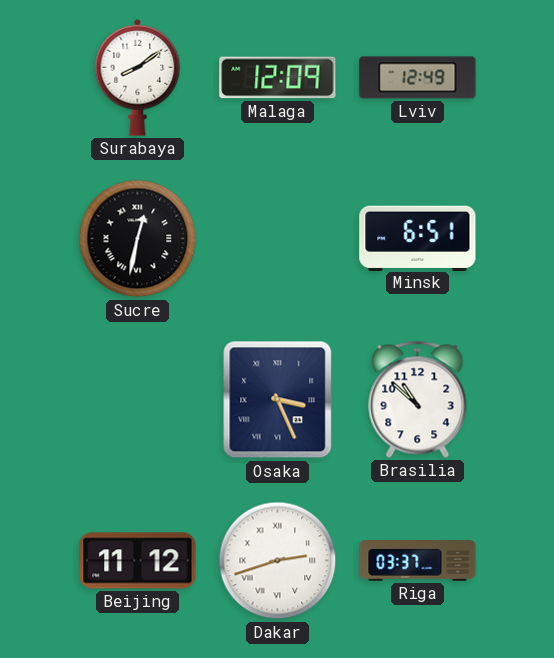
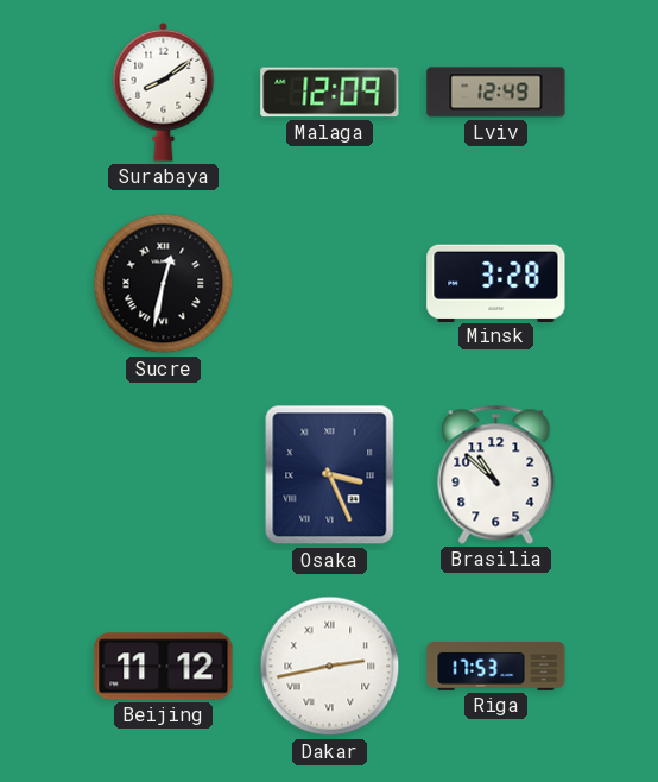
Minsk: 6:51 -> 3:28 (496, 283)
Dakar: 2:42 -> 2:43 (330, 667)
Riga: 03:37 -> 17:53 (496, 667)
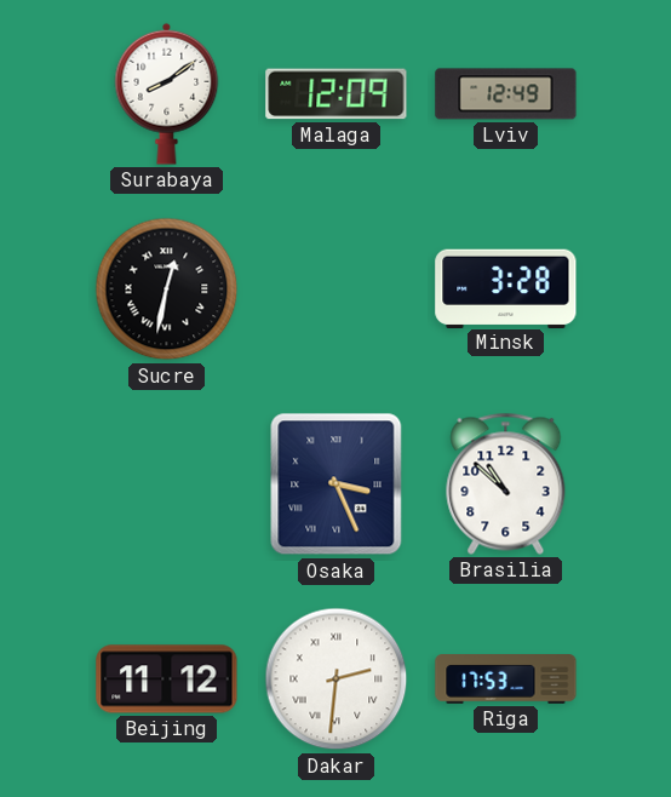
Dakar: 2:43 -> 2:31 (337, 680)
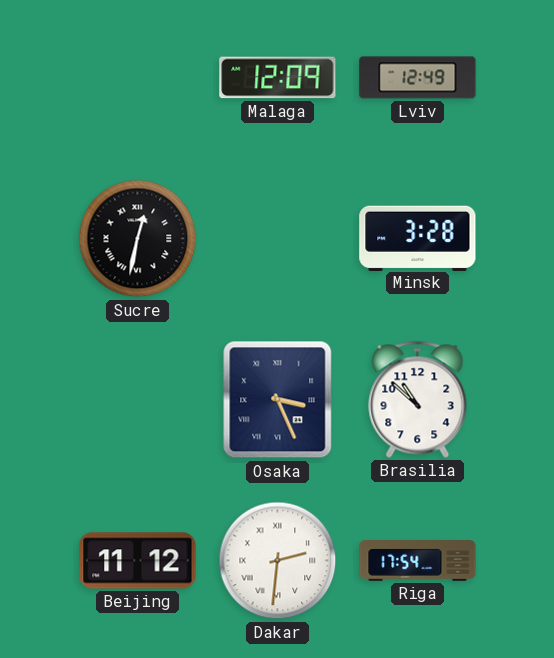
Surabaya: 8:09 -> none (167, 93)
Riga: 17:53 -> 17:54 (418, 561)
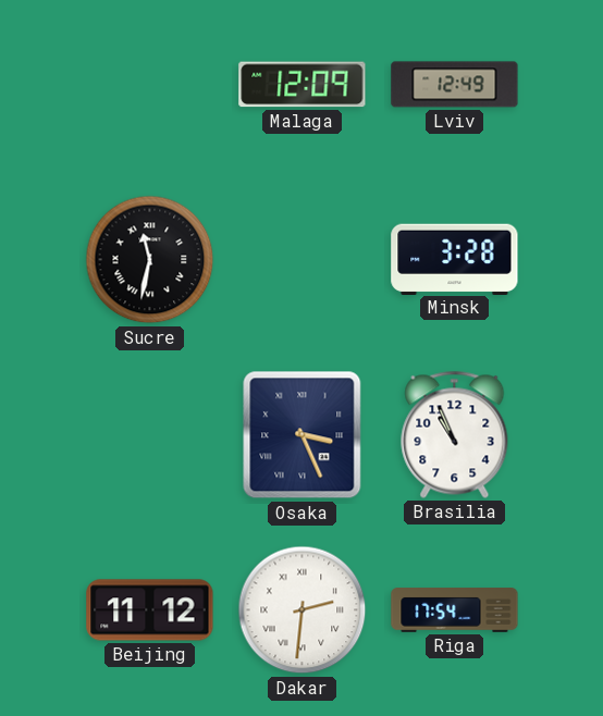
Sucre: 12:32 -> 11:32 (150, 260)
Brasilia: 10:52 -> 10:56 (455, 434)
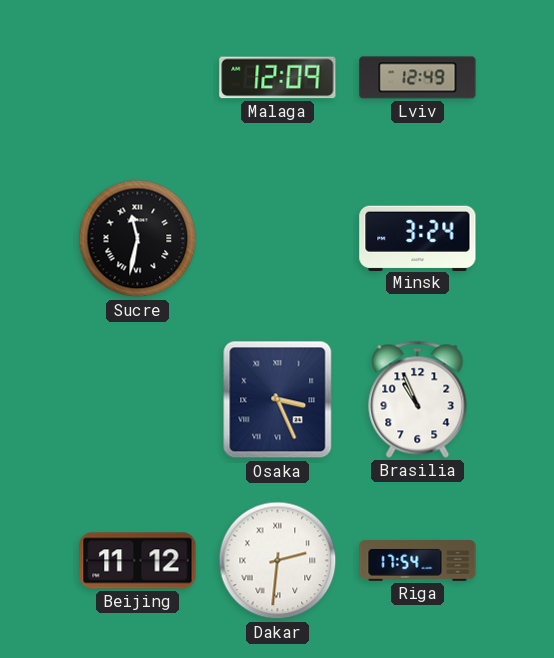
Minsk: 3:28 -> 3:24 (418, 238)
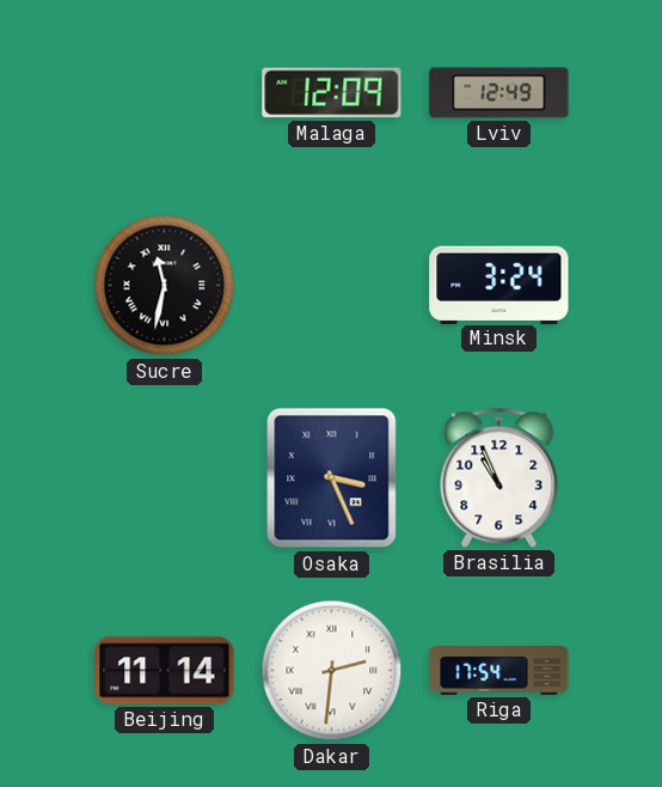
Beijing: 11:12 -> 11:14 (165, 671)
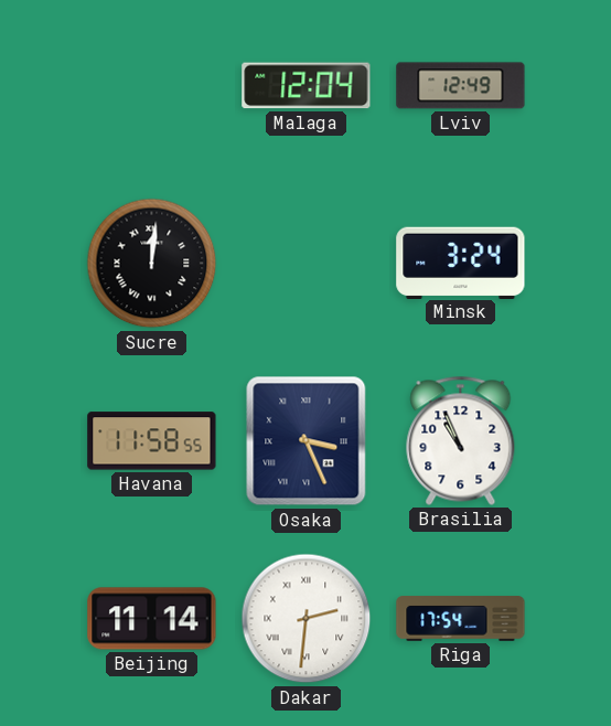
Malaga: 12:09 -> 12:04 (307, 86)
Sucre: 11:32 -> 12:01 (152, 264)
Havana: none -> 11:58 (152, 441)
